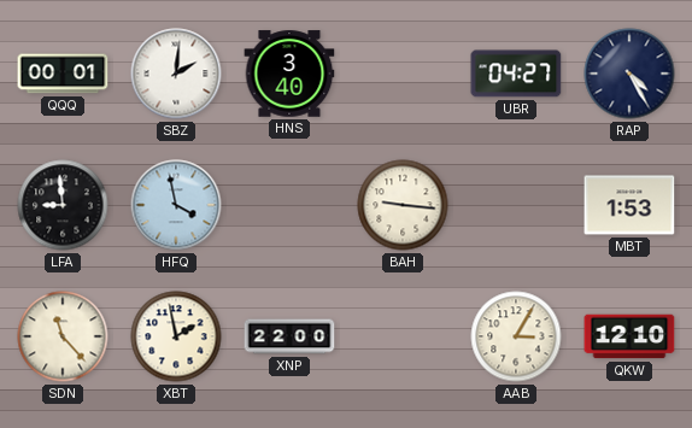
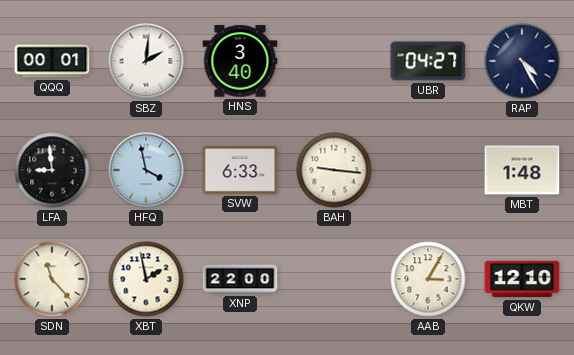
SVW: none -> 6:33 (240, 171)
MBT: 1:53 -> 1:48 (522, 170)
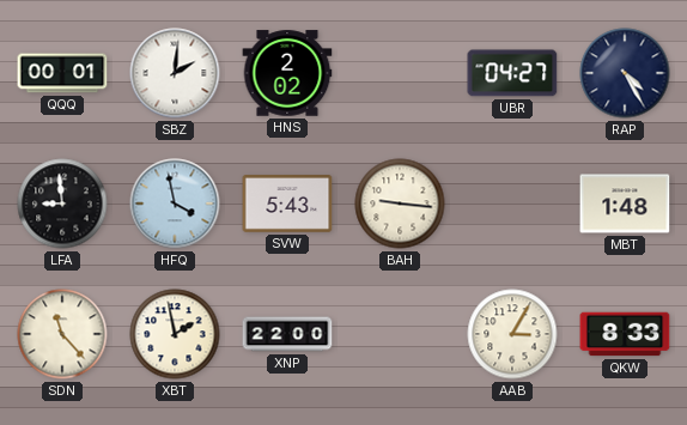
HNS: 3:40 -> 2:02 (287, 73)
SVW: 6:33 -> 5:43 (287, 205)
QKW: 12:10 -> 8:33 (625, 334)
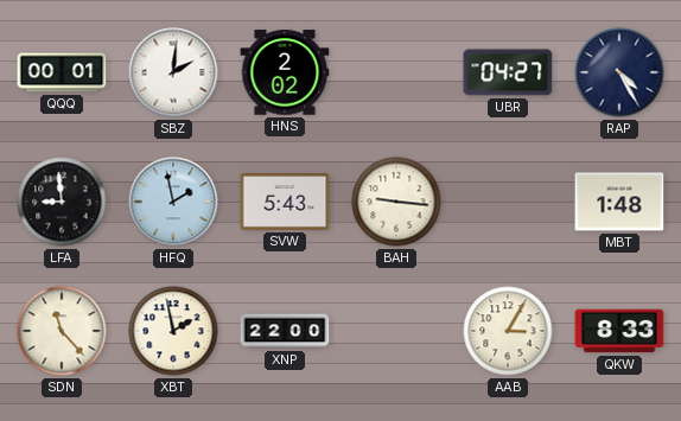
HFQ: 3:58 -> 1:58 (173, 202)
